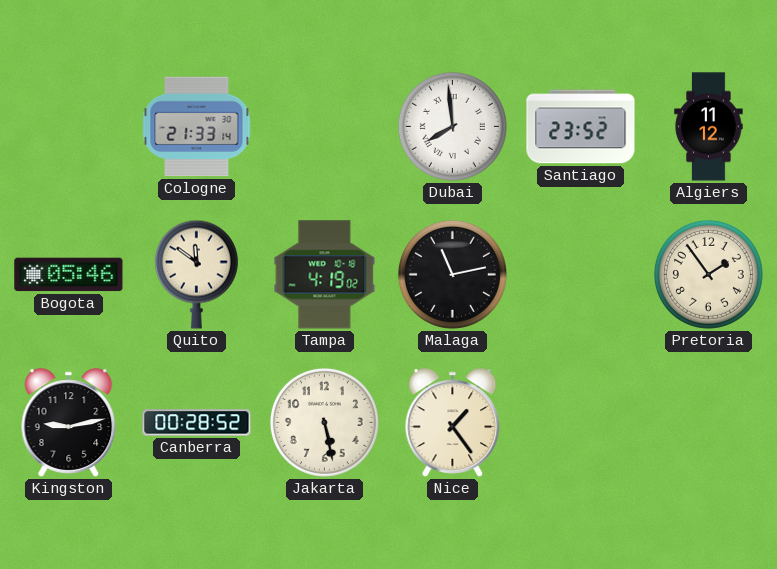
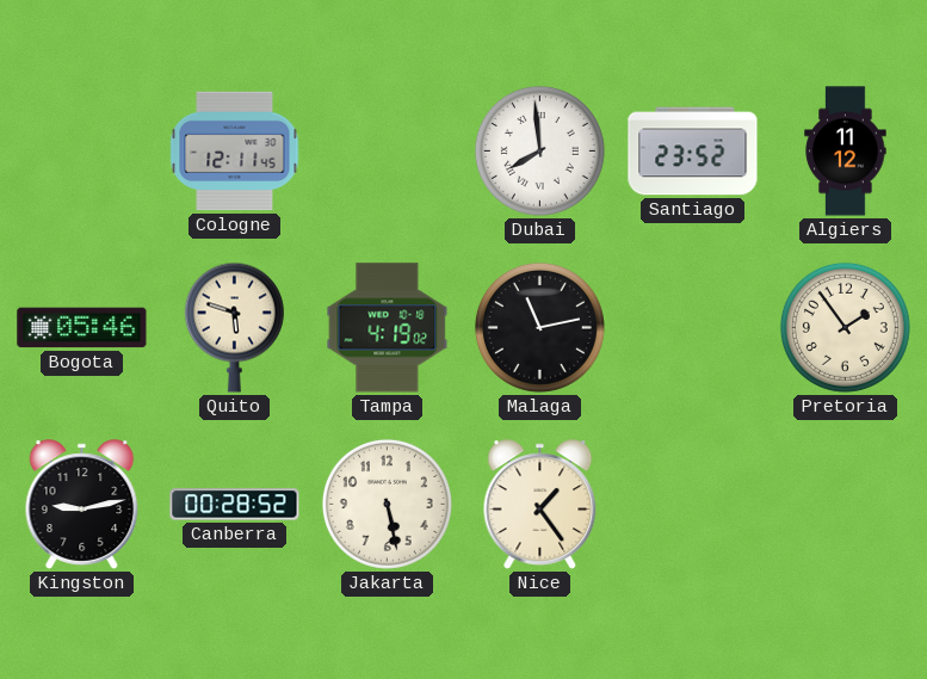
Cologne: 21:33 -> 12:11 (235, 152)
Quito: 11:51 -> 5:48 (234, 327)
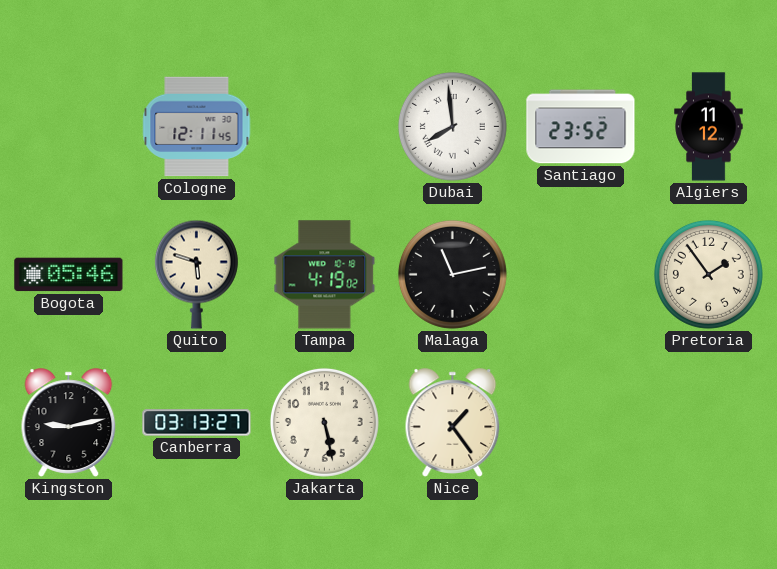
Canberra: 00:28 -> 03:13 (197, 423)
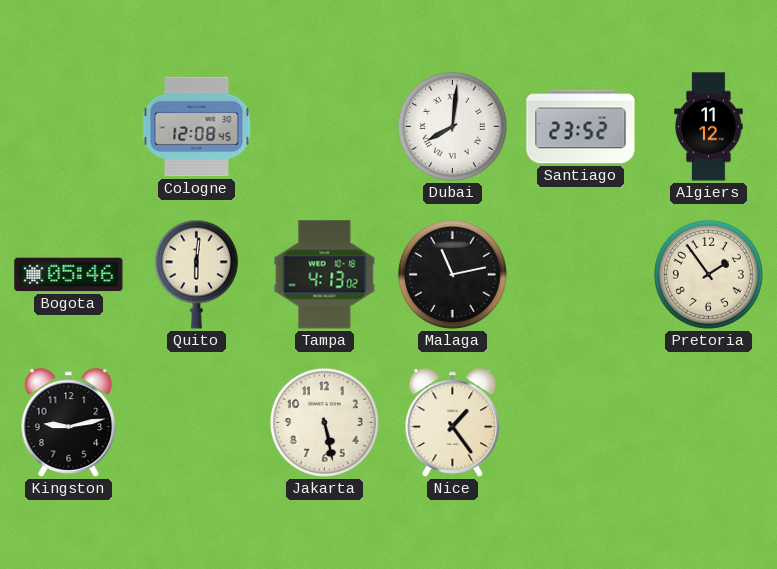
Cologne: 12:11 -> 12:08 (197, 127)
Dubai: 7:59 -> 8:01 (452, 126)
Quito: 5:48 -> 6:01 (196, 274)
Tampa: 4:19 -> 4:13 (325, 275)
Canberra: 03:13 -> none (197, 423)
